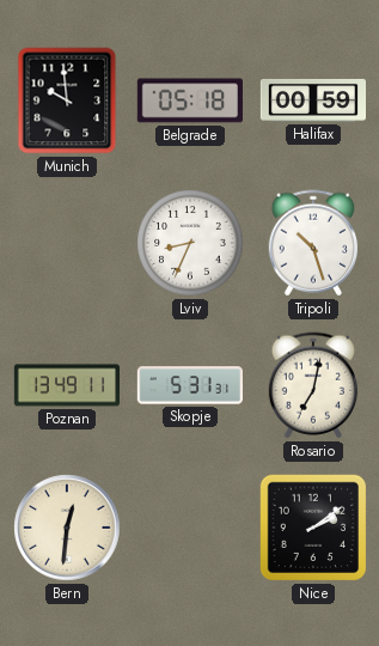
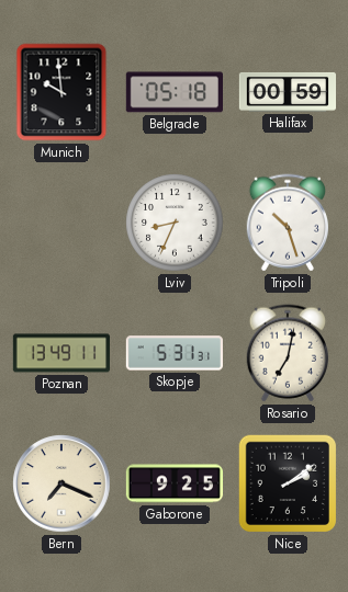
Bern: 12:31 -> 7:19 (61, 483)
Gaborone: none -> 9:25 (173, 483)
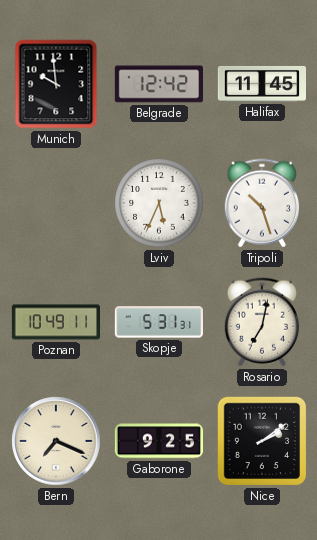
Belgrade: 05:18 -> 12:42 (158, 84)
Halifax: 00:59 -> 11:45 (261, 84)
Lviv: 8:34 -> 5:34 (159, 203)
Poznan: 13:49 -> 10:49 (55, 322)
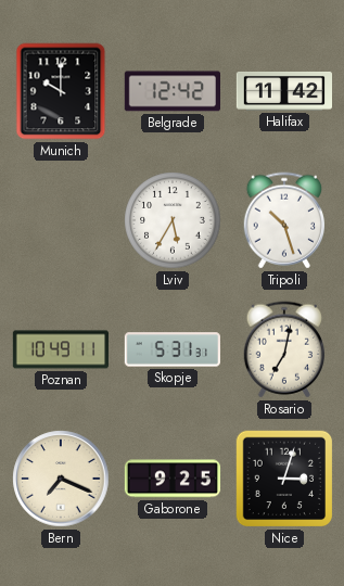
Munich: 9:59 -> 10:00 (61, 91)
Halifax: 11:45 -> 11:42 (283, 91)
Lviv: 5:34 -> 5:35 (173, 220)
Nice: 2:09 -> 3:03 (284, 479)
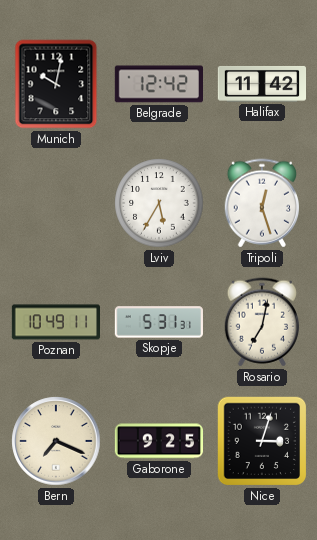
Munich: 10:00 -> 10:02 (56, 84)
Tripoli: 10:27 -> 12:27 (261, 203)
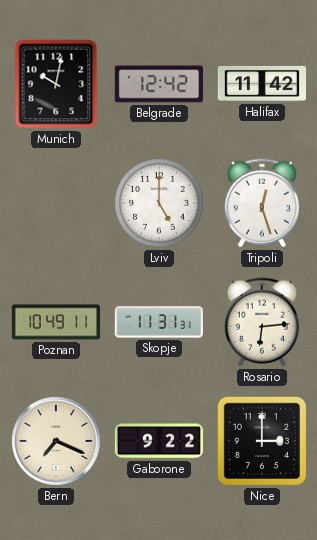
Lviv: 5:35 -> 5:00 (159, 203)
Skopje: 5:31 -> 11:31 (159, 322)
Rosario: 7:02 -> 6:14 (261, 322)
Gaborone: 9:25 -> 9:22 (158, 441)
Nice: 3:03 -> 3:00 (262, 441)
